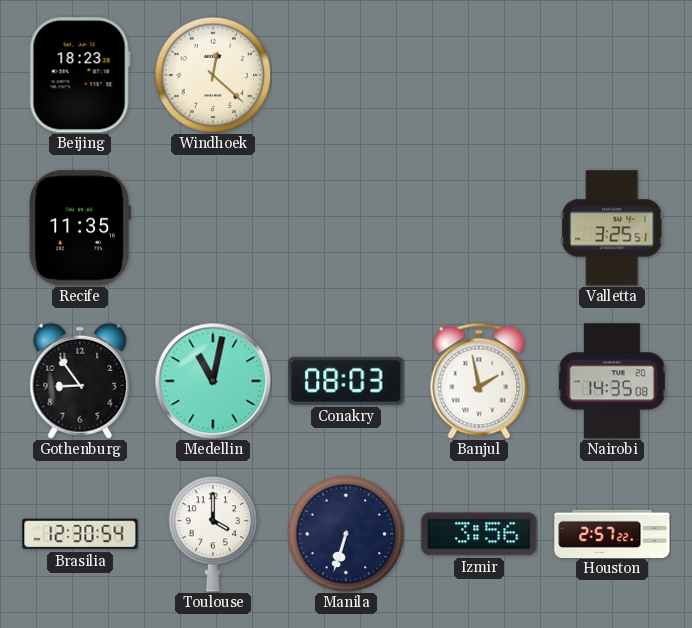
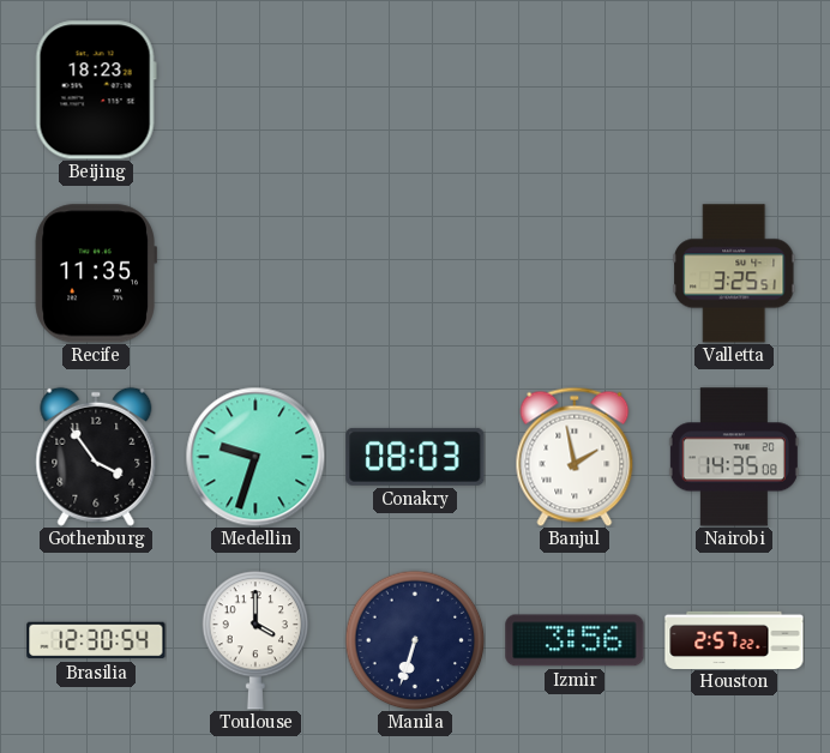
Windhoek: 12:22 -> none (213, 75)
Gothenburg: 8:54 -> 3:54 (96, 457)
Medellin: 11:02 -> 9:33 (255, 457)
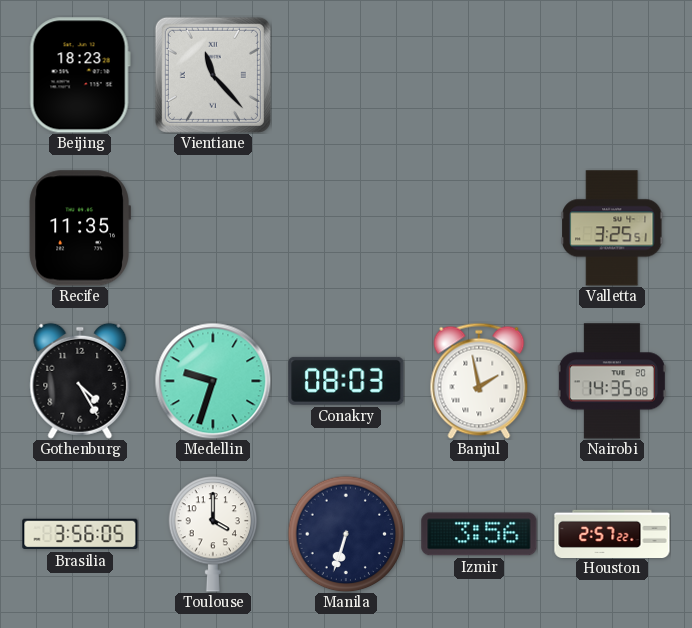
Vientiane: none -> 11:23 (213, 75)
Gothenburg: 3:54 -> 4:25 (80, 381)
Brasilia: 12:30 -> 3:56 (80, 534)
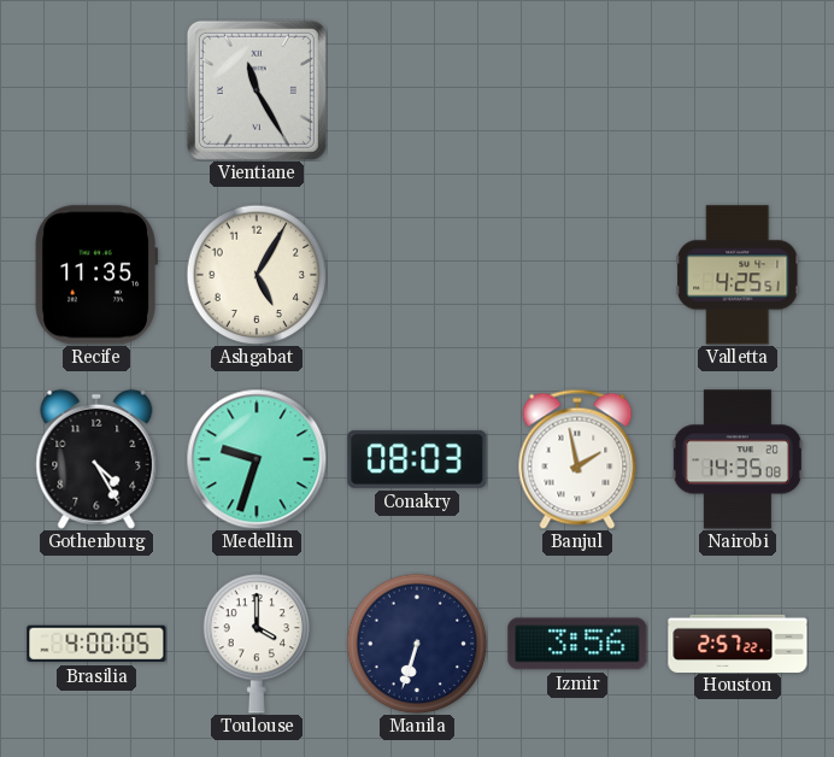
Beijing: 18:23 -> none (80, 75)
Vientiane: 11:23 -> 11:25 (257, 90)
Ashgabat: none -> 5:05 (257, 275)
Valletta: 3:25 -> 4:25 (739, 275)
Brasilia: 3:56 -> 4:00 (96, 644)
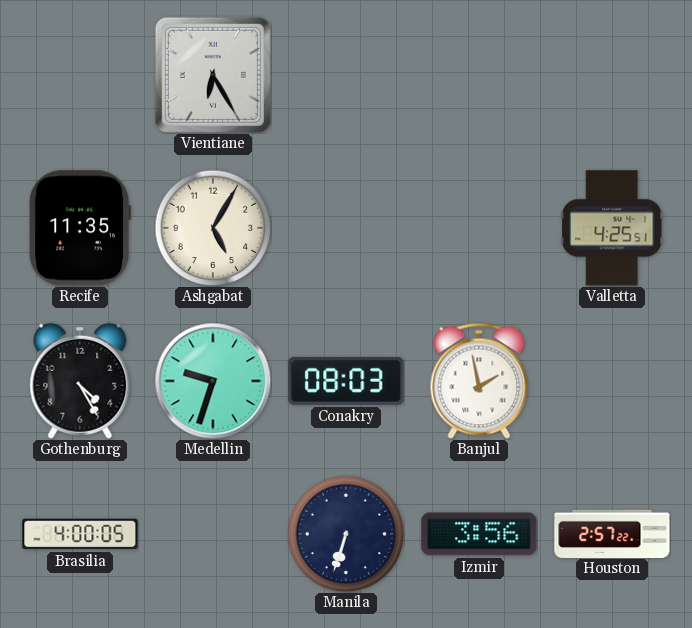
Vientiane: 11:25 -> 6:25 (213, 75)
Nairobi: 14:35 -> none (738, 459)
Toulouse: 4:00 -> none (257, 644)
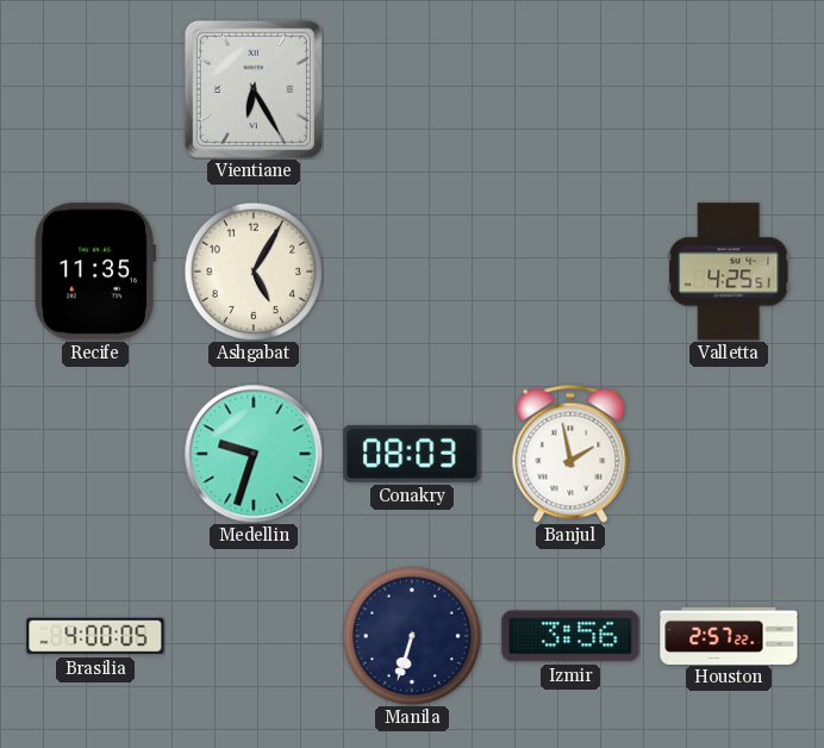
Gothenburg: 4:25 -> none (80, 381)
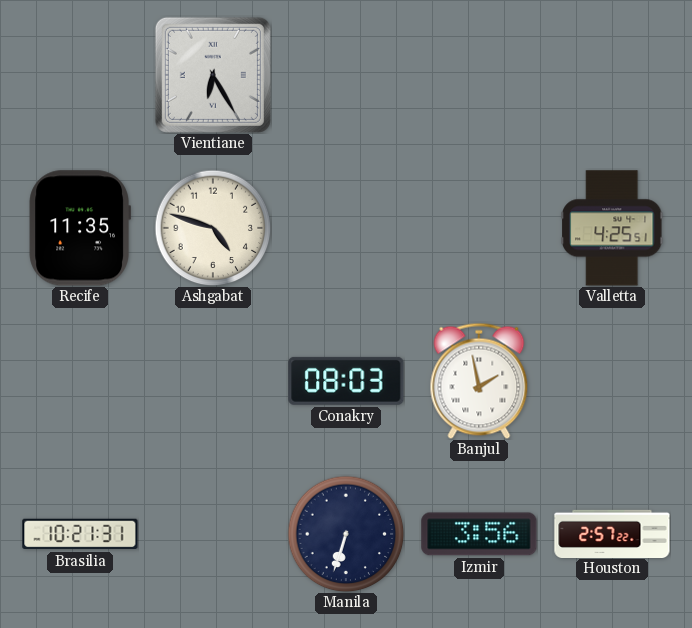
Ashgabat: 5:05 -> 4:48 (213, 228)
Medellin: 9:33 -> none (254, 454)
Brasilia: 4:00 -> 10:21 (80, 534)
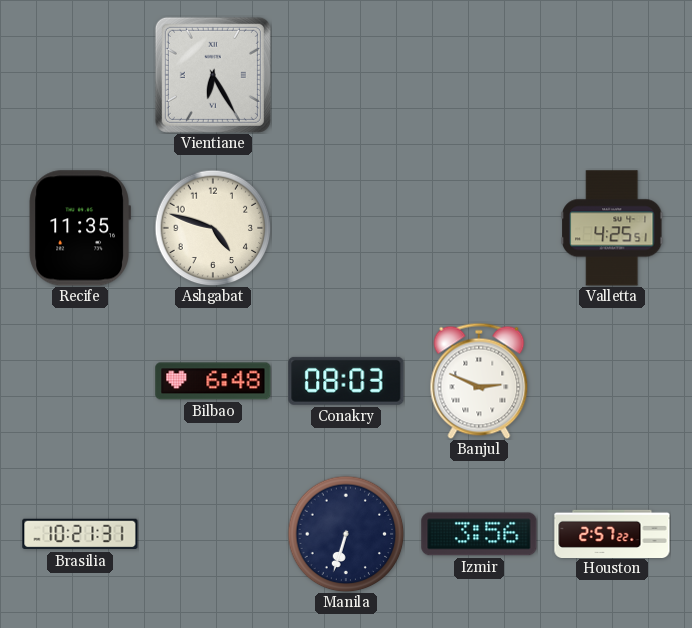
Bilbao: none -> 6:48 (213, 381)
Banjul: 1:58 -> 2:49 (479, 381)
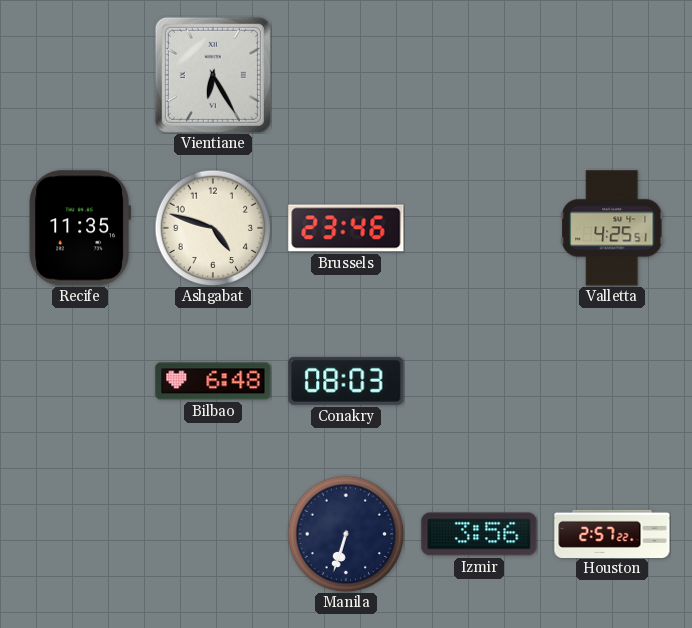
Brussels: none -> 23:46 (346, 228)
Banjul: 2:49 -> none (479, 381)
Brasilia: 10:21 -> none (80, 534)
